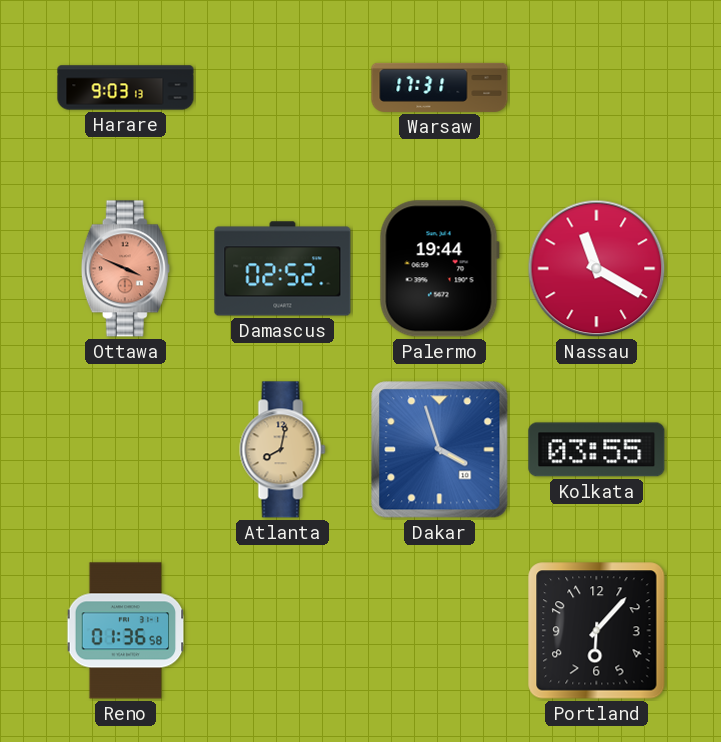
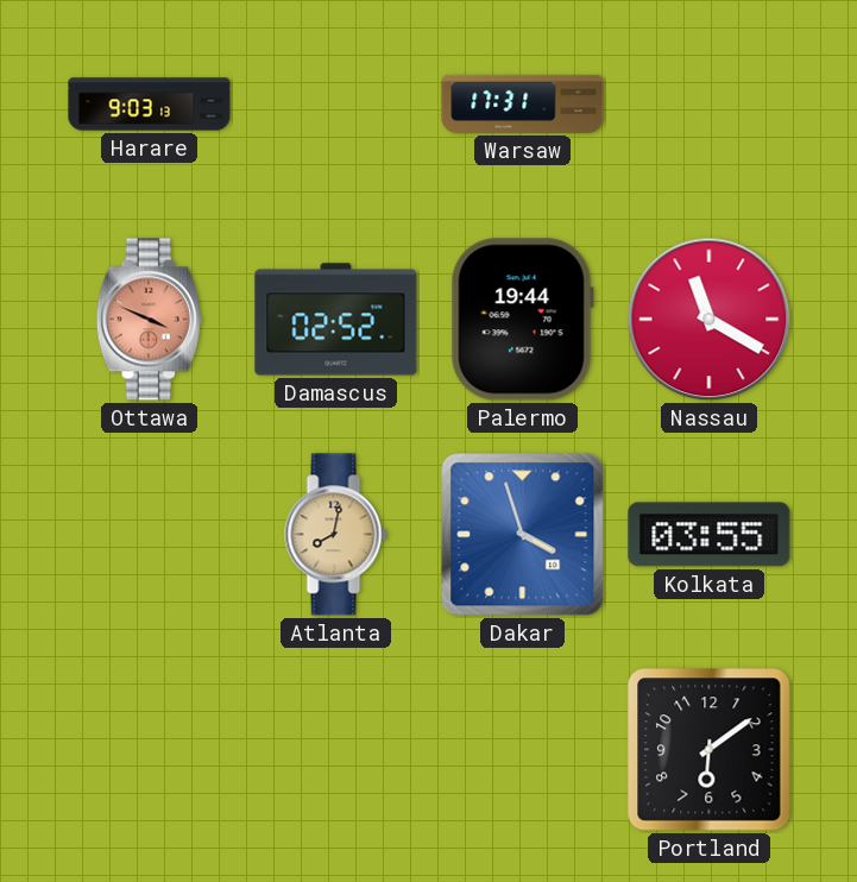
Reno: 01:36 -> none (126, 631)
Portland: 6:07 -> 6:09 (710, 750)
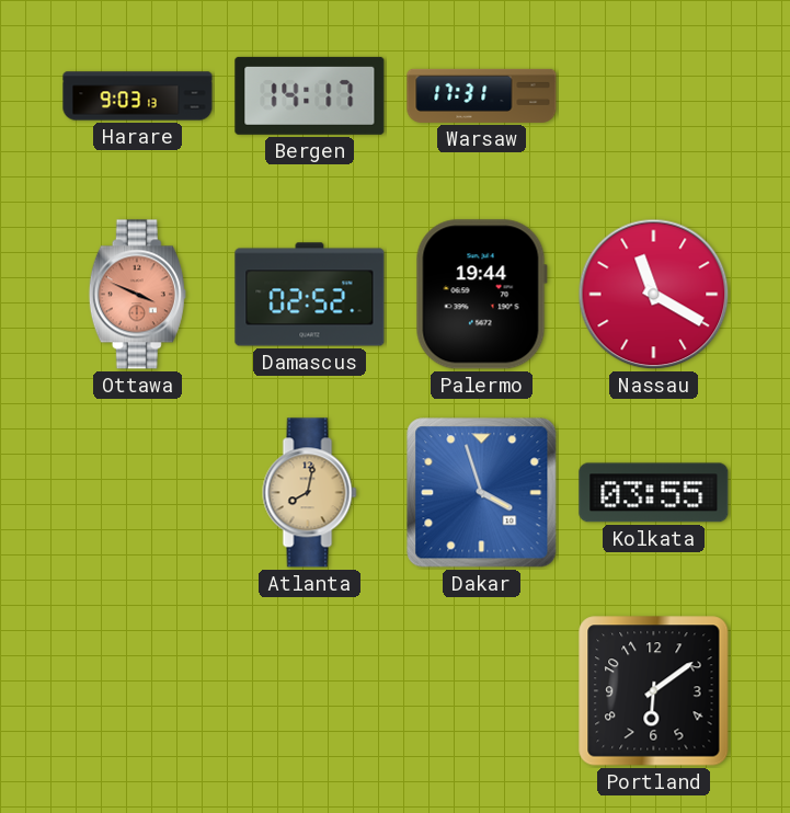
Bergen: none -> 14:17 (310, 95)
